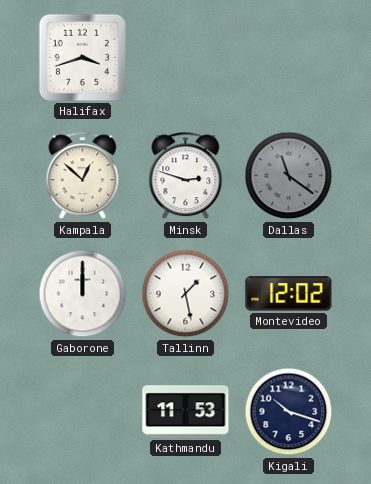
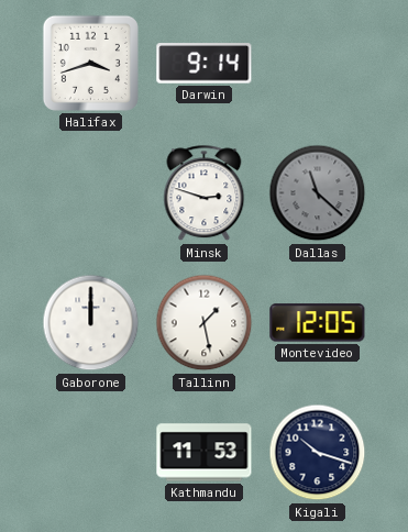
Darwin: none -> 9:14 (205, 64)
Kampala: 12:52 -> none (83, 176)
Dallas: 11:21 -> 11:22 (318, 193)
Montevideo: 12:02 -> 12:05 (318, 323)
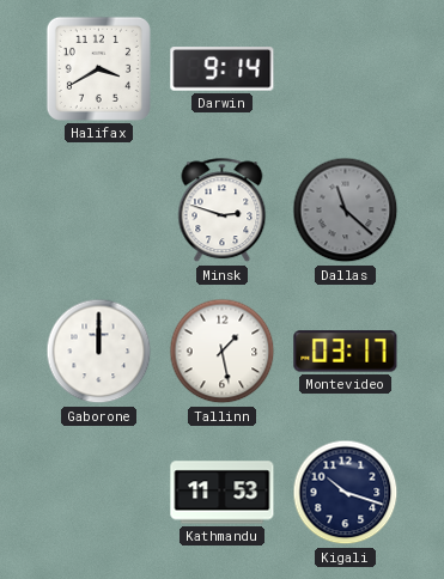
Halifax: 3:42 -> 3:40 (98, 68)
Montevideo: 12:05 -> 03:17 (346, 352)
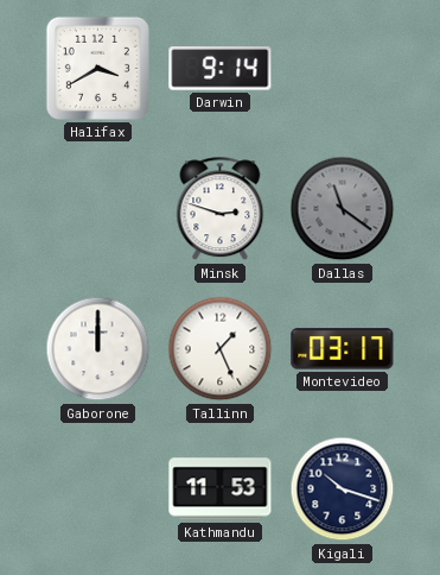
Dallas: 11:22 -> 11:21 (343, 209)
Tallinn: 1:28 -> 1:26 (221, 349)
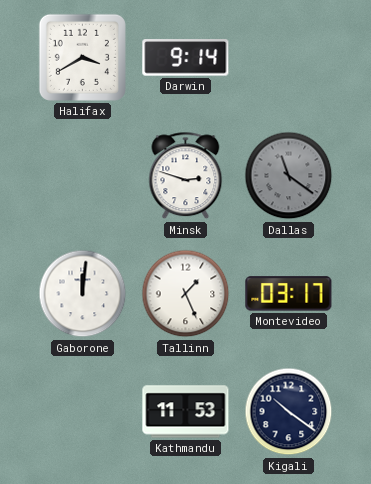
Gaborone: 12:00 -> 12:01 (83, 294)
Kigali: 10:18 -> 10:21 (289, 412)
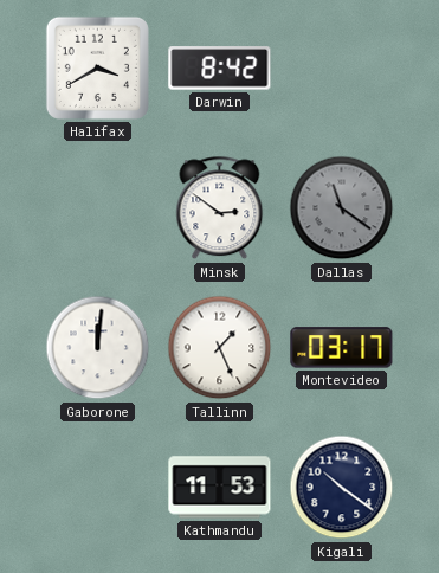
Darwin: 9:14 -> 8:42 (220, 69)
Minsk: 2:48 -> 2:51 (220, 208)
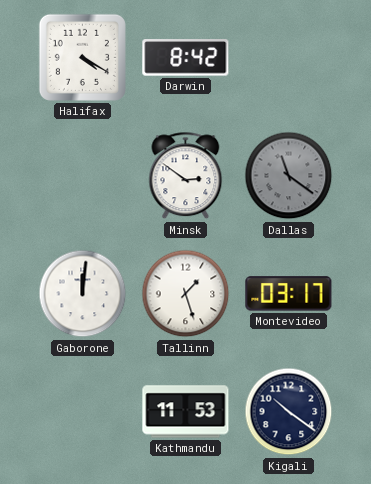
Halifax: 3:40 -> 4:20 (82, 57)
Tallinn: 1:26 -> 1:27 (186, 294)
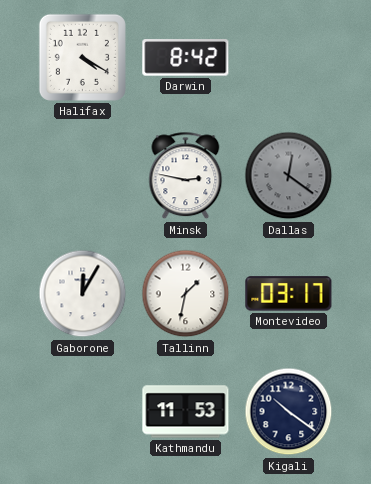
Minsk: 2:51 -> 2:47 (186, 176)
Dallas: 11:21 -> 12:21 (289, 176)
Gaborone: 12:01 -> 12:05 (83, 294)
Tallinn: 1:27 -> 1:32 (186, 294)
